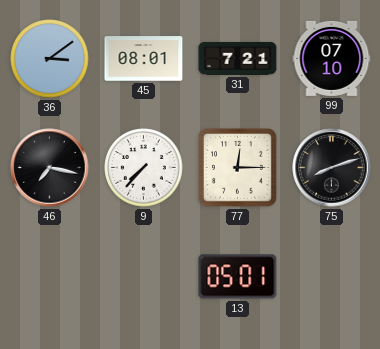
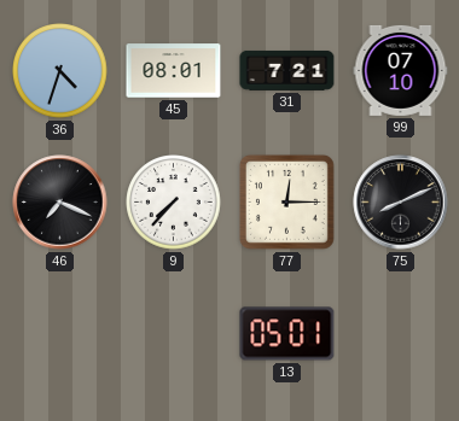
36: 3:09 -> 4:33 (60, 71)
46: 7:17 -> 7:19 (60, 203)
75: 8:12 -> 8:11 (401, 203)
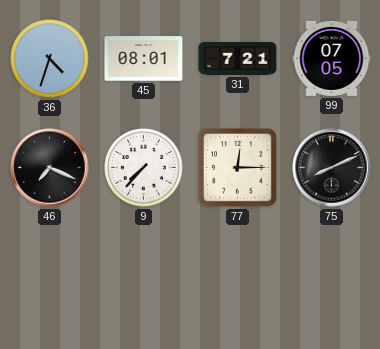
99: 07:10 -> 07:05 (332, 58)
13: 05:01 -> none (287, 334)
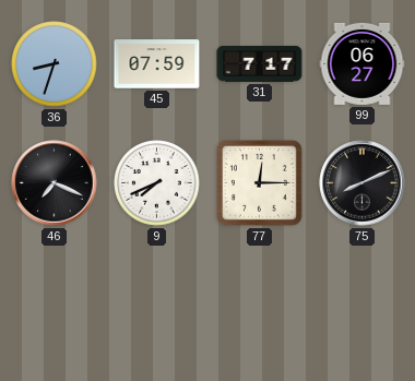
36: 4:33 -> 8:33 (55, 64)
45: 08:01 -> 07:59 (157, 64)
31: 7:21 -> 7:17 (260, 63)
99: 07:05 -> 06:27 (363, 63)
9: 7:37 -> 7:41 (157, 183)
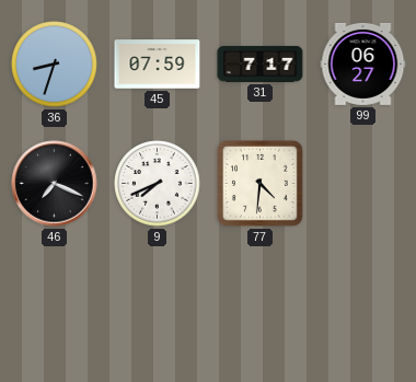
77: 12:15 -> 4:31 (259, 183)
75: 8:11 -> none (363, 183)
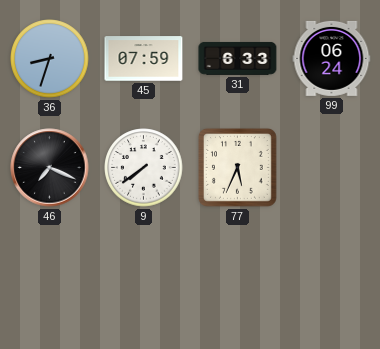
31: 7:17 -> 6:33 (238, 58)
99: 06:27 -> 06:24 (332, 58)
9: 7:41 -> 7:39 (144, 168)
77: 4:31 -> 5:34 (237, 167)
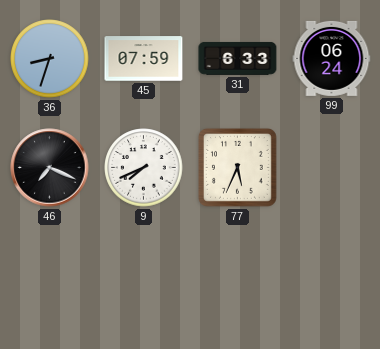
9: 7:39 -> 7:41 (144, 168)
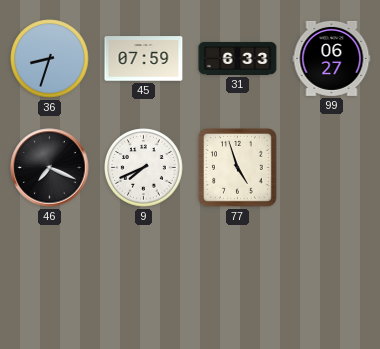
99: 06:24 -> 06:27 (332, 58)
77: 5:34 -> 4:57 (237, 167)
